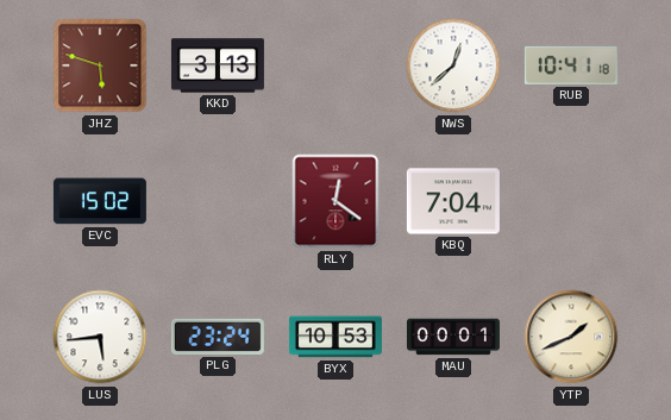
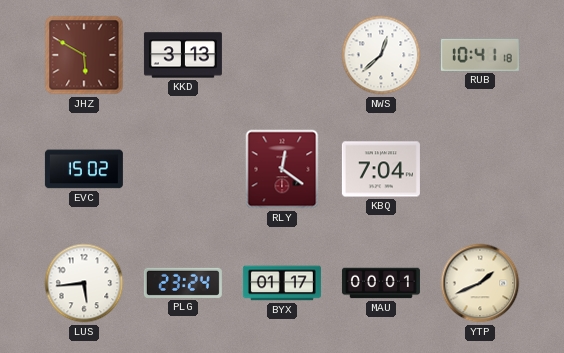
JHZ: 5:48 -> 5:50 (84, 55)
BYX: 10:53 -> 01:17 (282, 283)
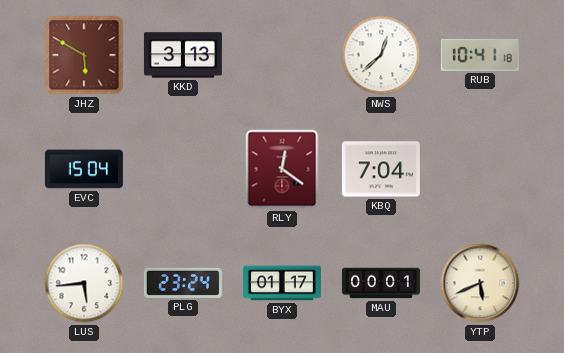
EVC: 15:02 -> 15:04 (84, 169)
YTP: 1:41 -> 5:41 (480, 283)
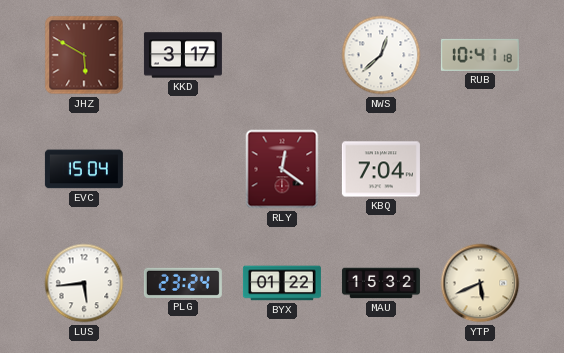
KKD: 3:13 -> 3:17 (183, 55)
BYX: 01:17 -> 01:22 (282, 283)
MAU: 00:01 -> 15:32 (381, 283)
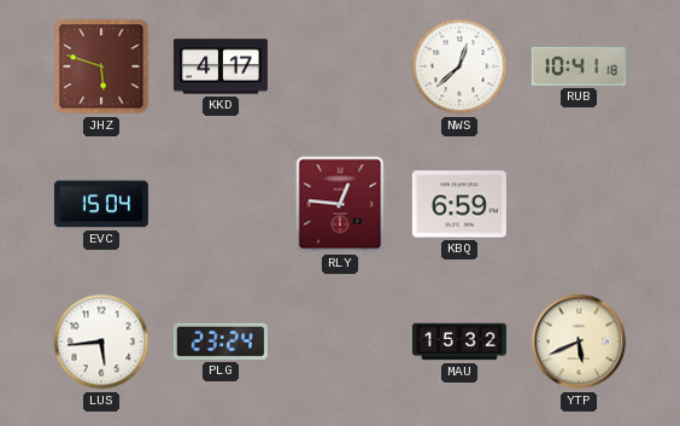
JHZ: 5:50 -> 5:48 (101, 66)
KKD: 3:17 -> 4:17 (221, 66)
RLY: 12:21 -> 12:46 (340, 204)
KBQ: 7:04 -> 6:59 (459, 204)
BYX: 01:22 -> none (282, 283)
